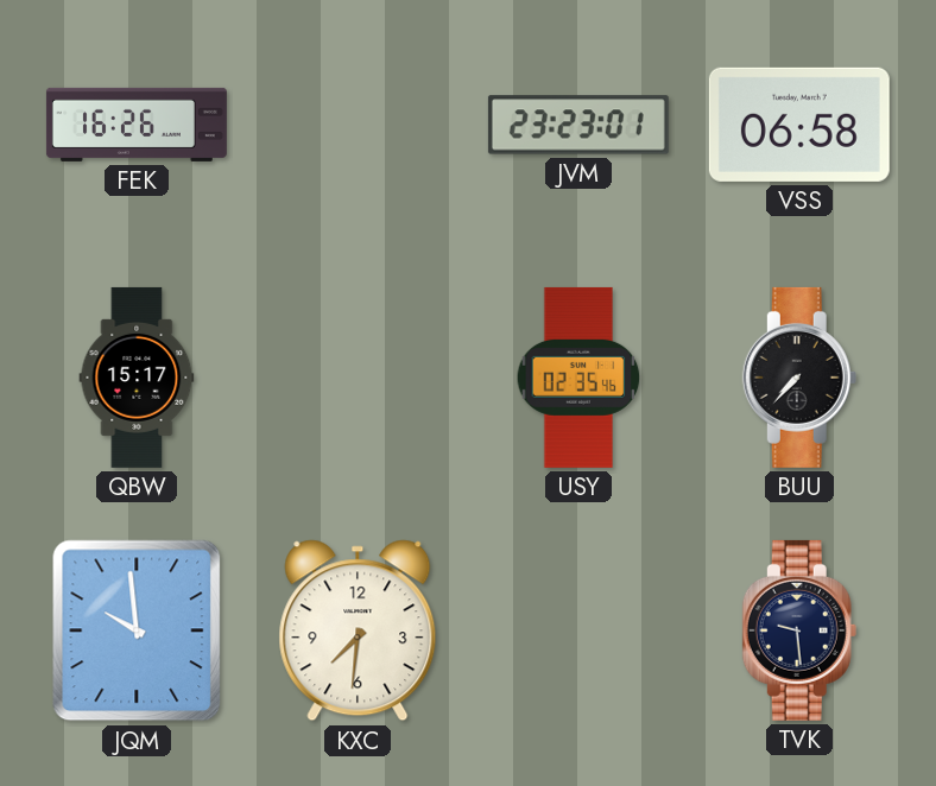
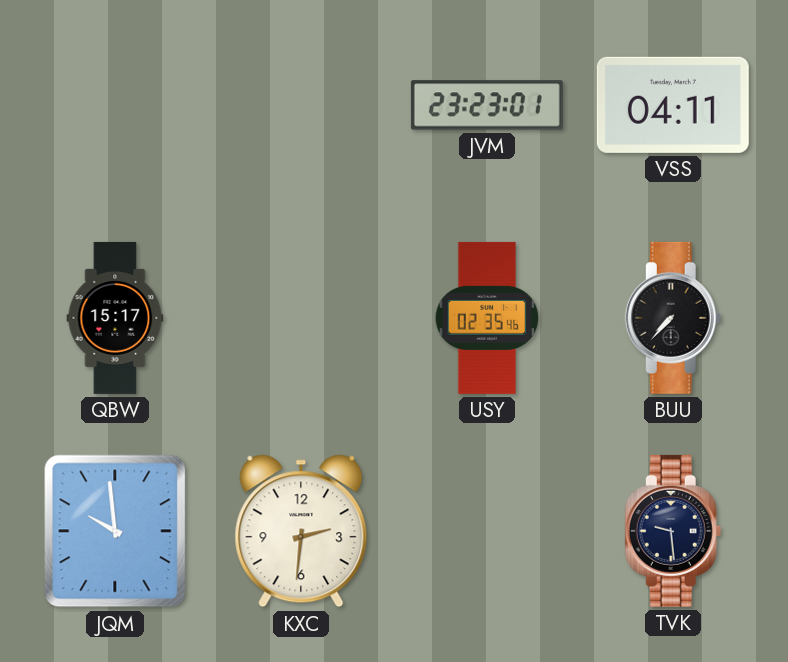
FEK: 16:26 -> none (137, 125)
VSS: 06:58 -> 04:11 (673, 105)
KXC: 7:31 -> 2:31 (301, 531)
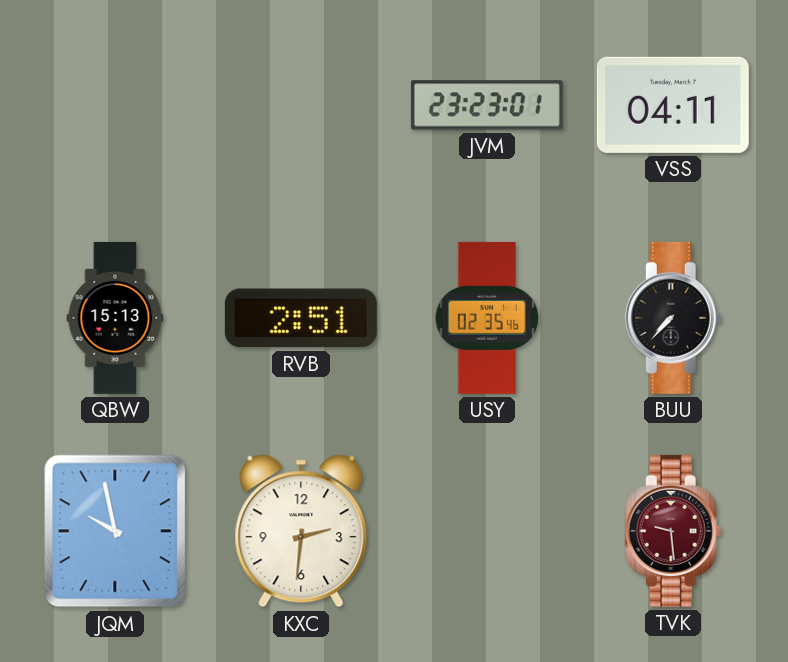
QBW: 15:17 -> 15:13 (115, 318)
RVB: none -> 2:51 (301, 318)
JQM: 9:59 -> 9:58 (115, 531)
TVK dial: navy -> burgundy (673, 531)
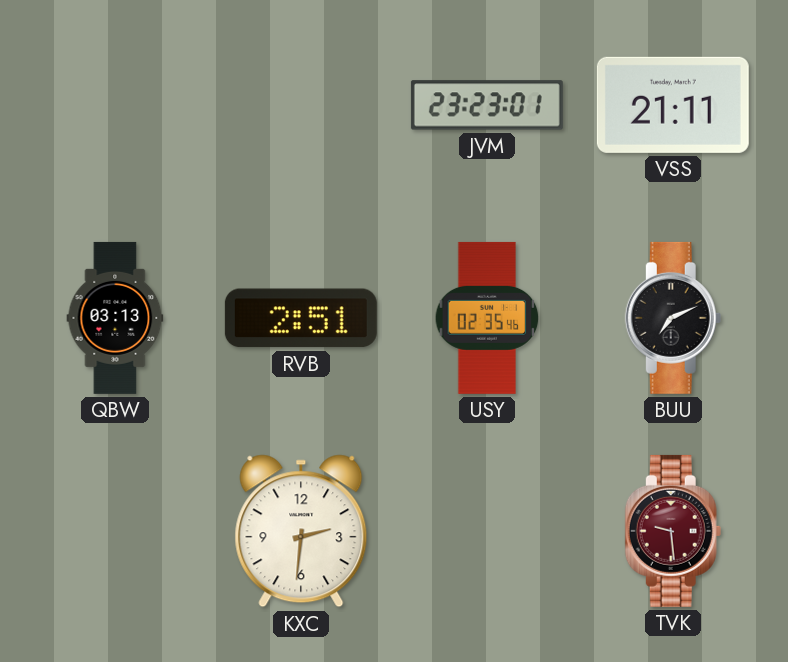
VSS: 04:11 -> 21:11 (673, 105)
QBW: 15:13 -> 03:13 (115, 318)
BUU: 7:37 -> 7:11 (673, 318)
JQM: 9:58 -> none (115, 531)
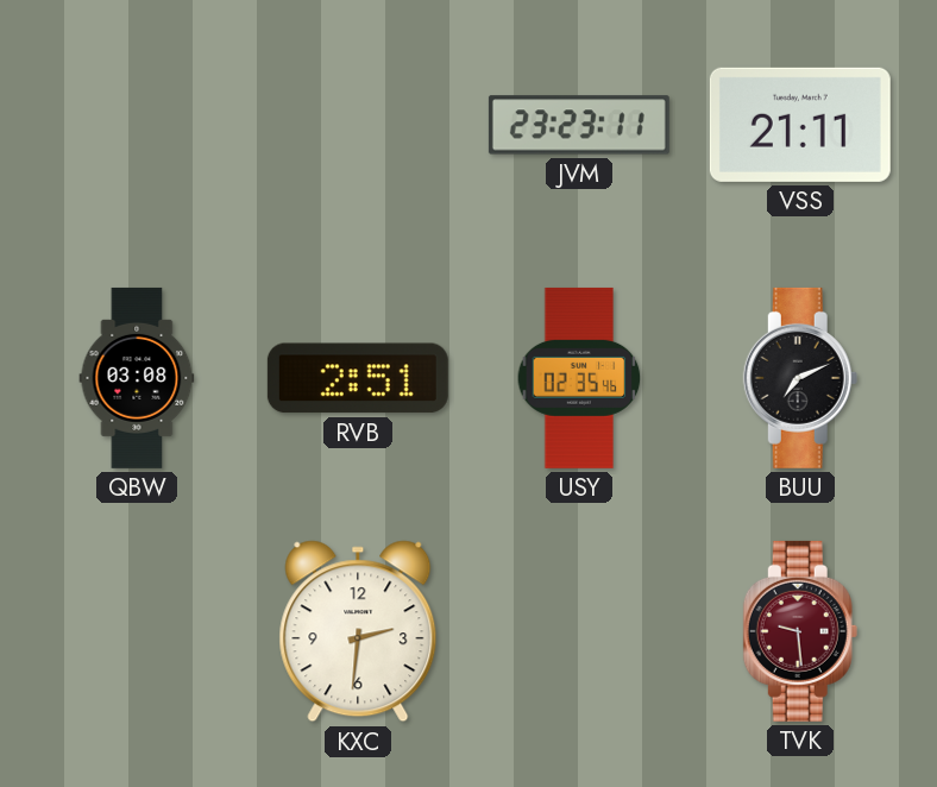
JVM: 23:23:01 -> 23:23:11 (579, 125)
QBW: 03:13 -> 03:08 (137, 378)
